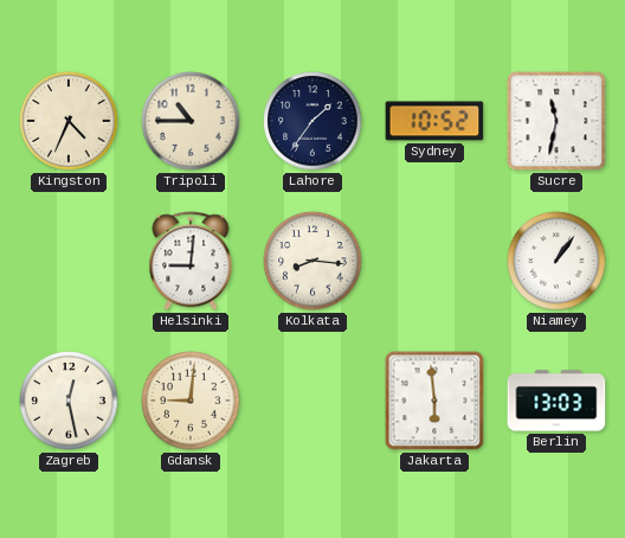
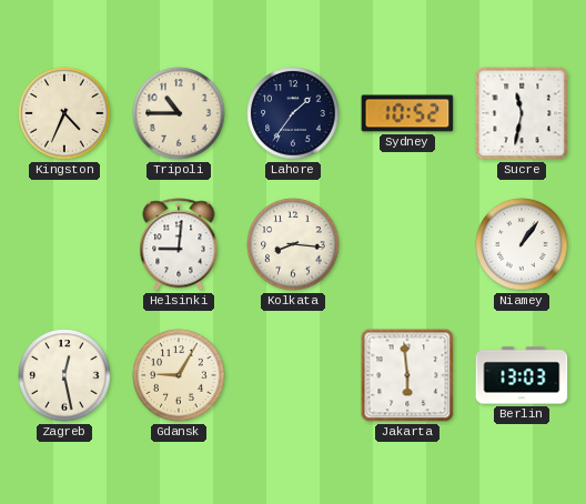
Gdansk: 9:01 -> 9:05 (179, 375)
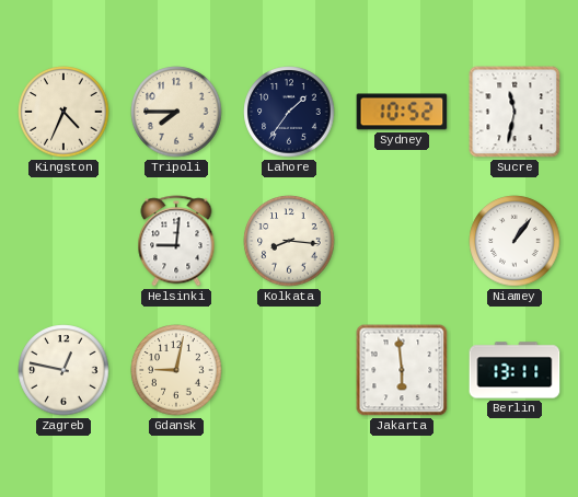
Tripoli: 10:45 -> 7:45 (176, 112)
Zagreb: 12:28 -> 12:47 (63, 370)
Gdansk: 9:05 -> 9:02 (176, 370)
Berlin: 13:03 -> 13:11 (515, 370)
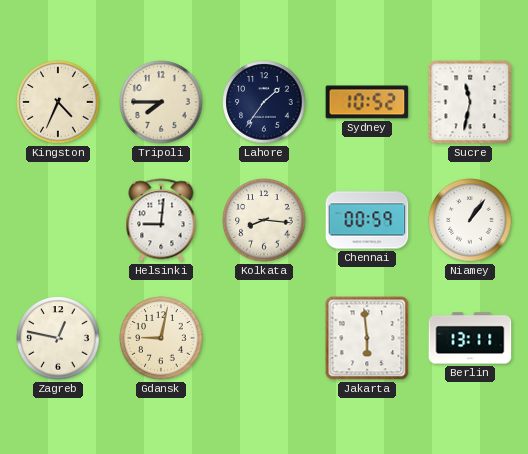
Chennai: none -> 00:59 (367, 220)
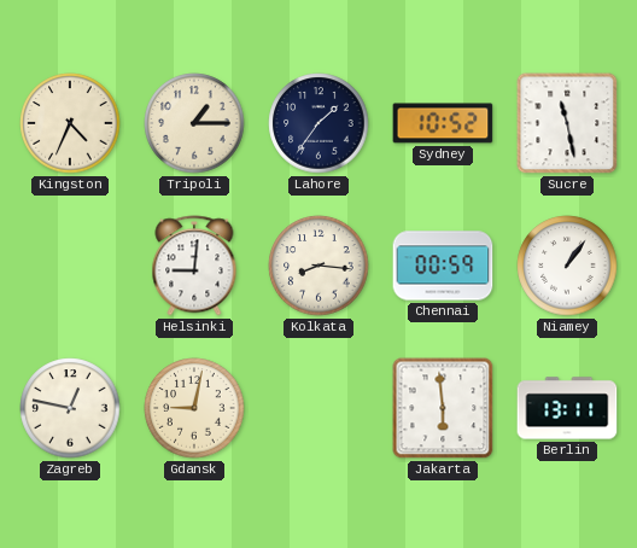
Tripoli: 7:45 -> 1:15 (194, 123)
Sucre: 11:32 -> 11:28 (567, 123)
